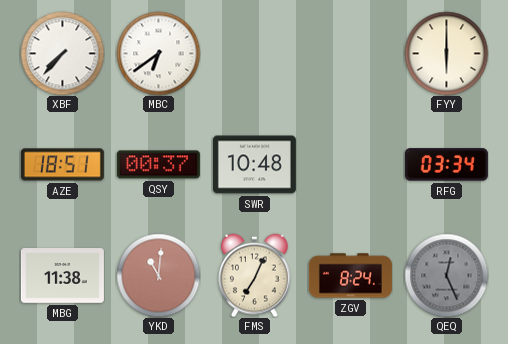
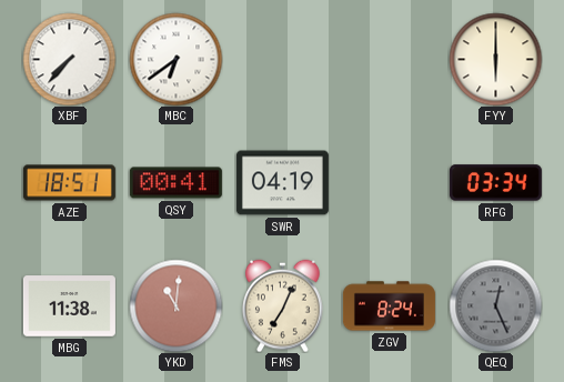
QSY: 00:37 -> 00:41 (175, 183)
SWR: 10:48 -> 04:19 (282, 183)
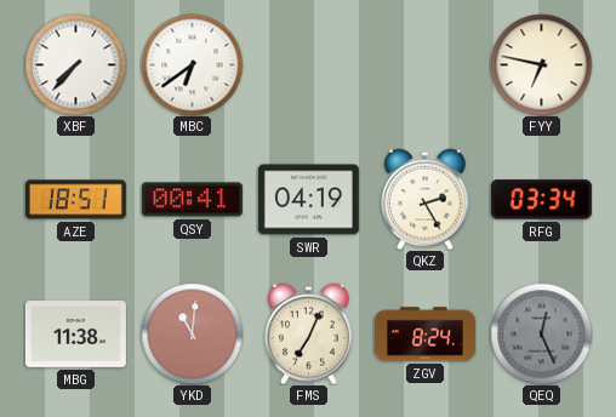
FYY: 6:00 -> 6:47 (541, 64)
QKZ: none -> 2:25 (426, 199)
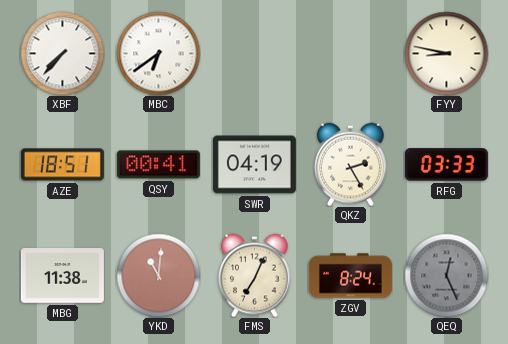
FYY: 6:47 -> 8:47 (446, 53)
RFG: 03:34 -> 03:33 (446, 165)
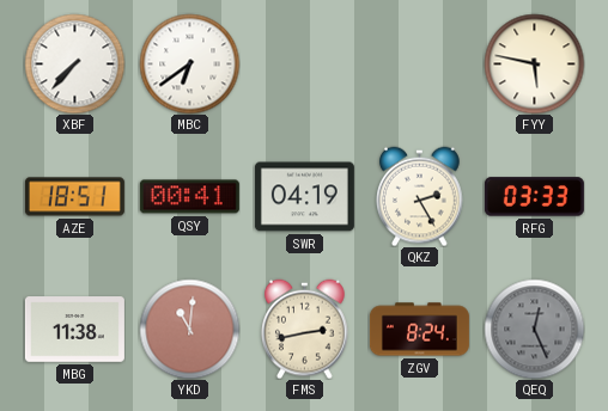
FYY: 8:47 -> 5:47 (534, 63)
FMS: 7:04 -> 2:43 (305, 329)
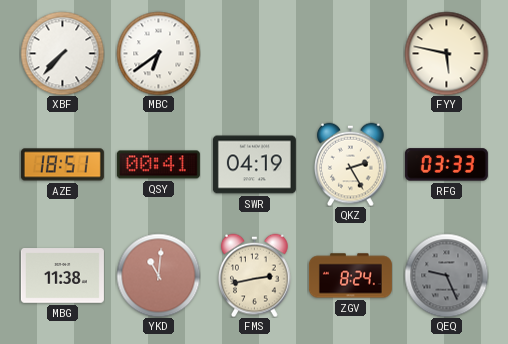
QEQ: 12:26 -> 9:26 (446, 275)
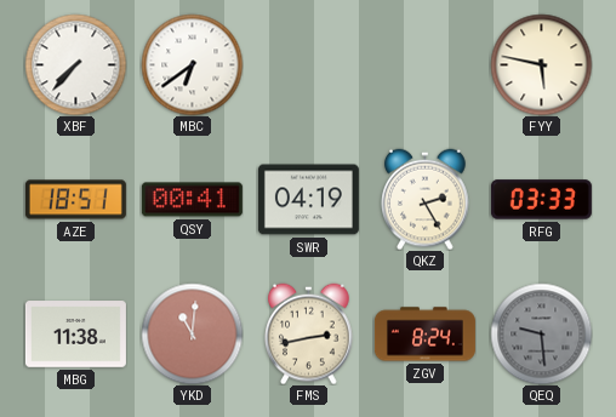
QEQ: 9:26 -> 9:29 (541, 333)
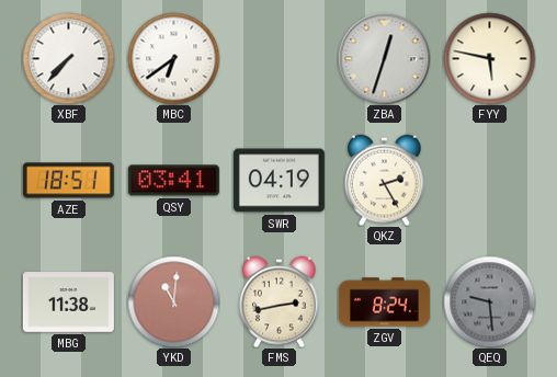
ZBA: none -> 12:33 (384, 58)
QSY: 00:41 -> 03:41 (173, 181)
RFG: 03:33 -> none (541, 200)
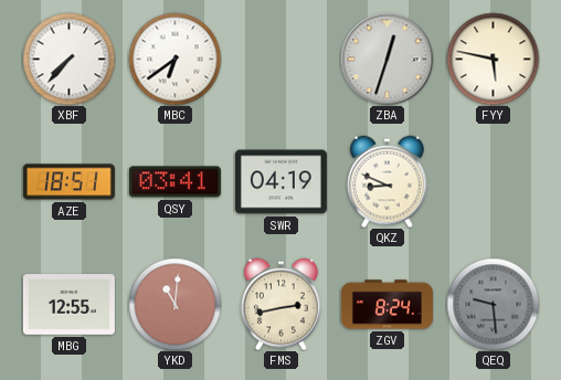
QKZ: 2:25 -> 8:49 (388, 181)
MBG: 11:38 -> 12:55 (68, 305)
